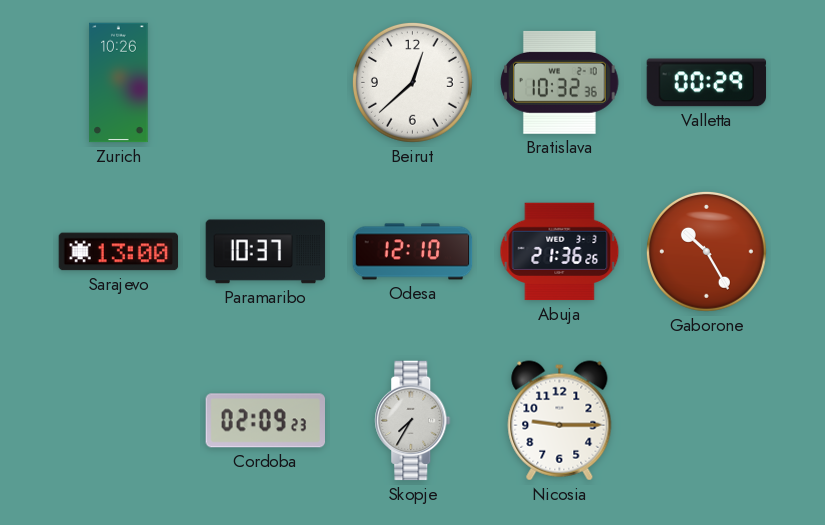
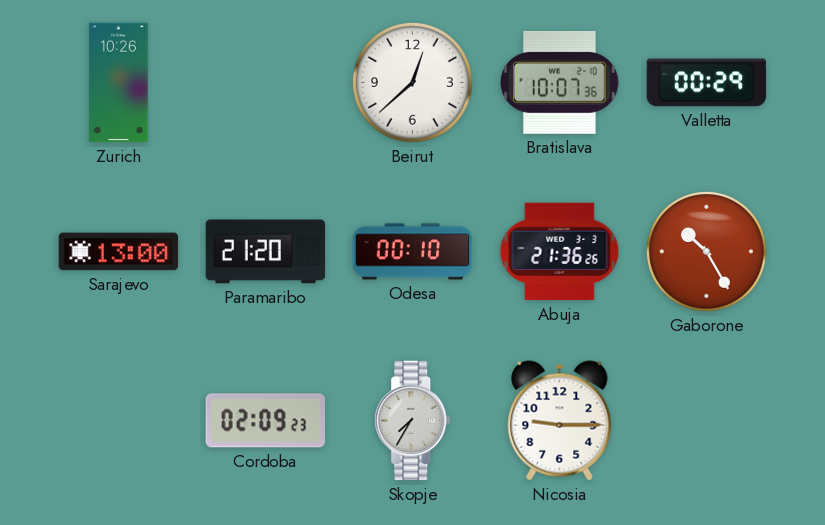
Bratislava: 10:32 -> 10:07 (560, 82)
Paramaribo: 10:37 -> 21:20 (266, 252)
Odesa: 12:10 -> 00:10 (413, 252)
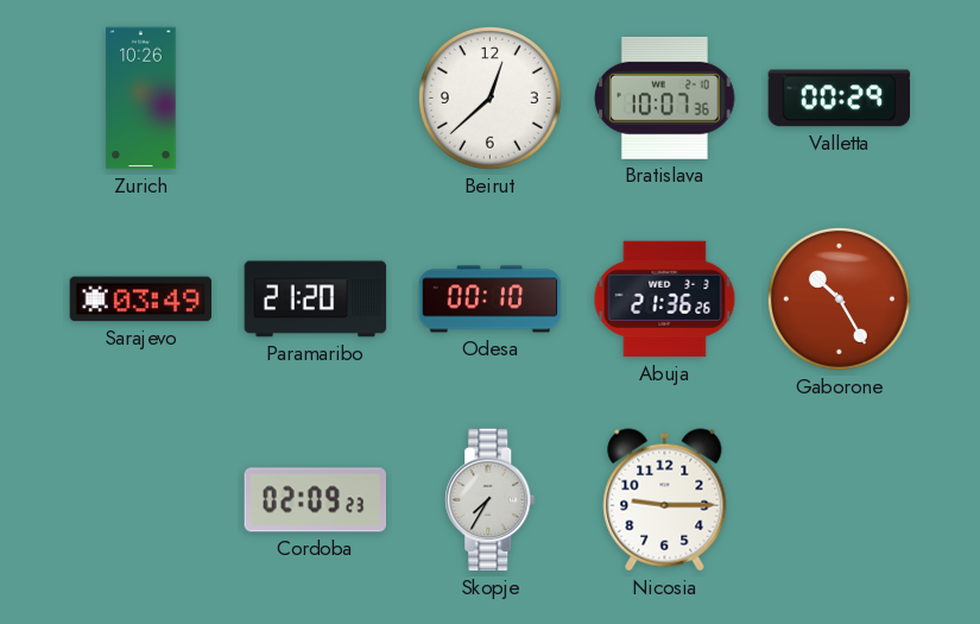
Sarajevo: 13:00 -> 03:49 (141, 300)
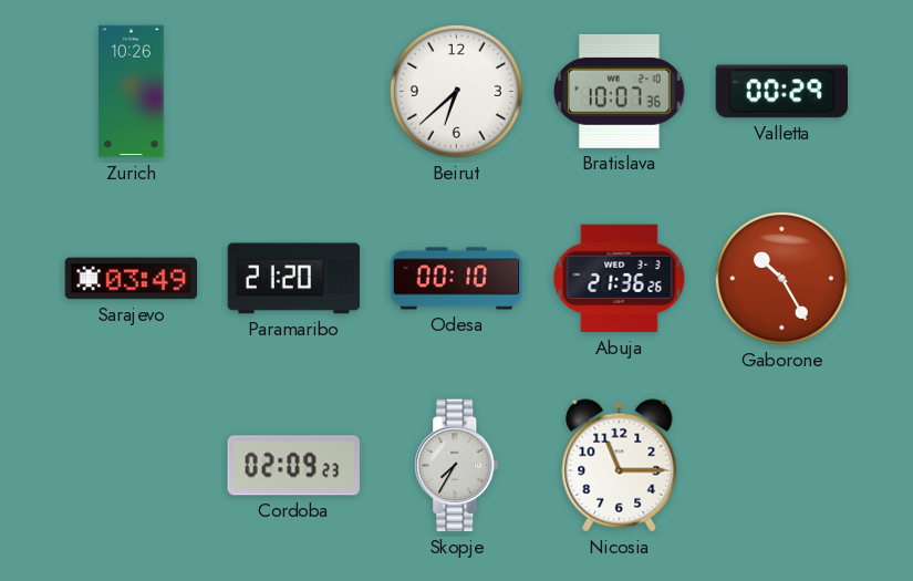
Beirut: 12:38 -> 6:38 (456, 91)
Nicosia: 9:15 -> 11:15 (620, 466)
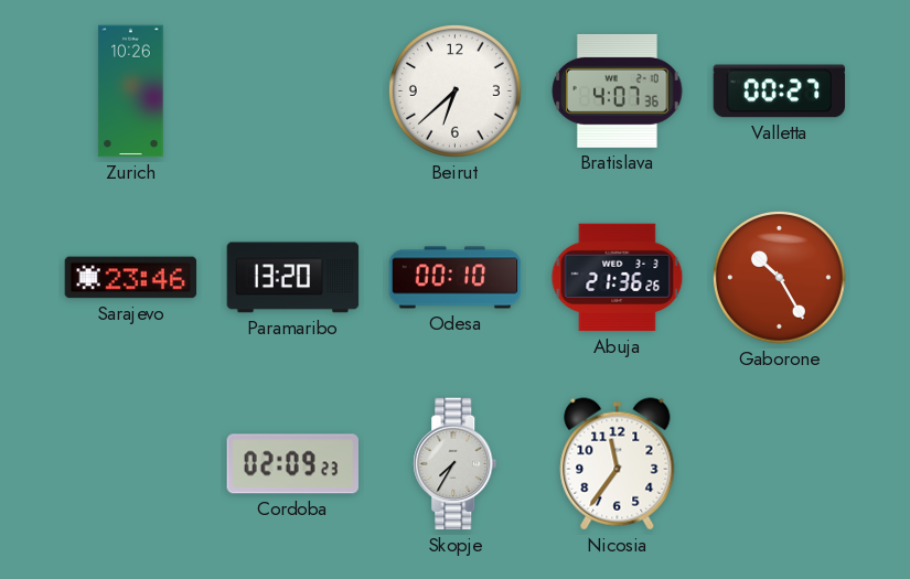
Bratislava: 10:07 -> 4:07 (618, 90)
Valletta: 00:29 -> 00:27 (780, 92)
Sarajevo: 03:49 -> 23:46 (131, 278)
Paramaribo: 21:20 -> 13:20 (293, 278)
Nicosia: 11:15 -> 11:36 (618, 464)
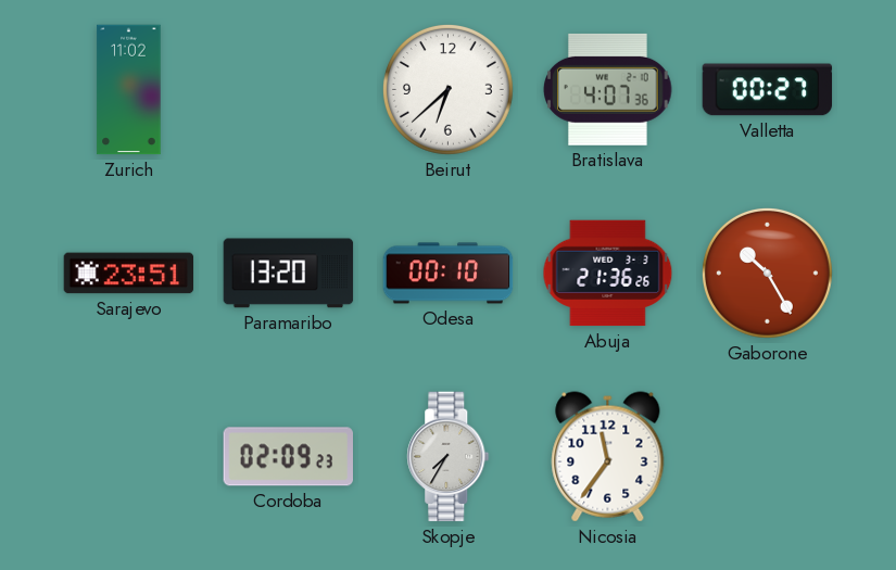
Zurich: 10:26 -> 11:02 (129, 90)
Sarajevo: 23:46 -> 23:51 (129, 274)
